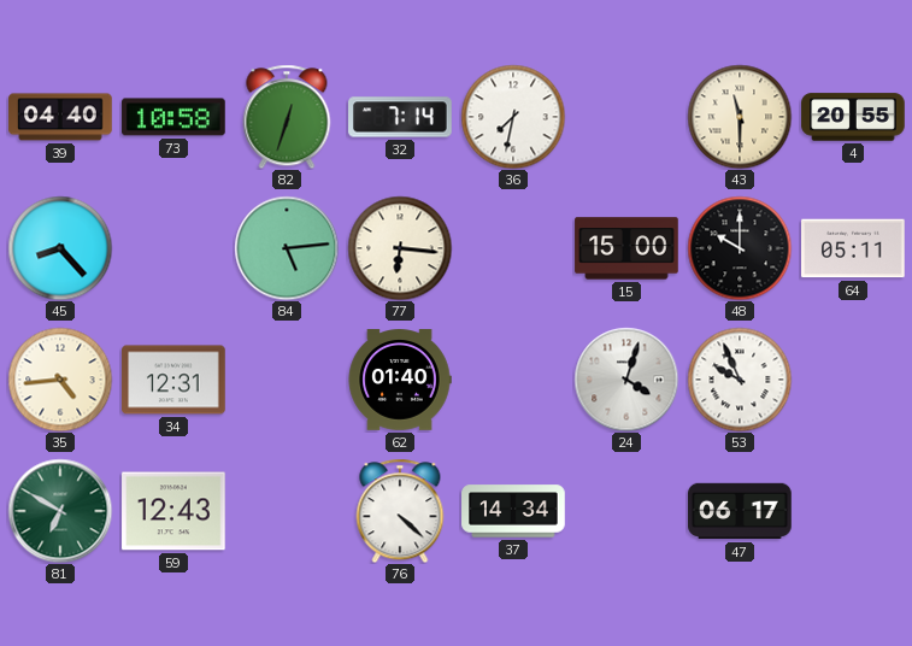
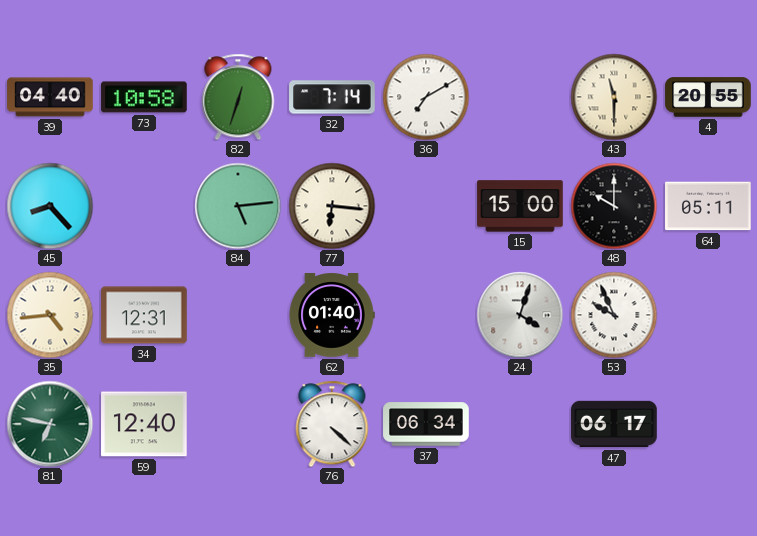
36: 7:32 -> 7:10 (426, 97)
81: 6:50 -> 6:47 (50, 424)
59: 12:43 -> 12:40 (144, 424)
37: 14:34 -> 06:34 (426, 424)
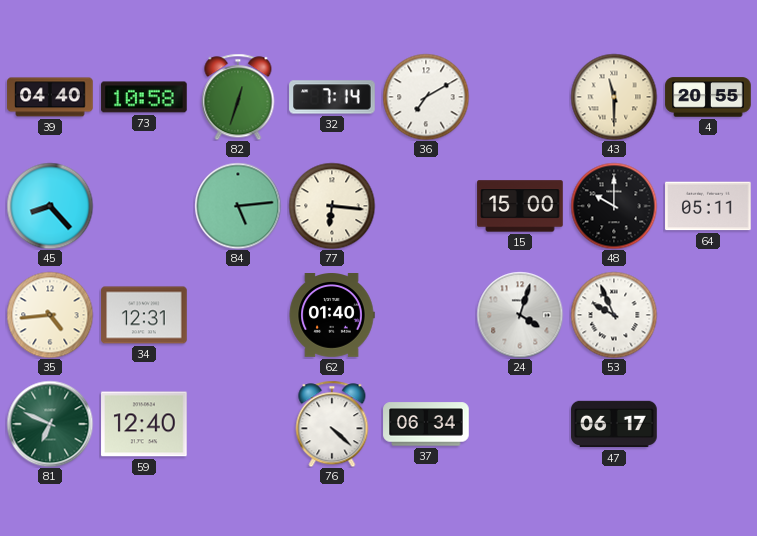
81: 6:47 -> 6:49 (50, 424)
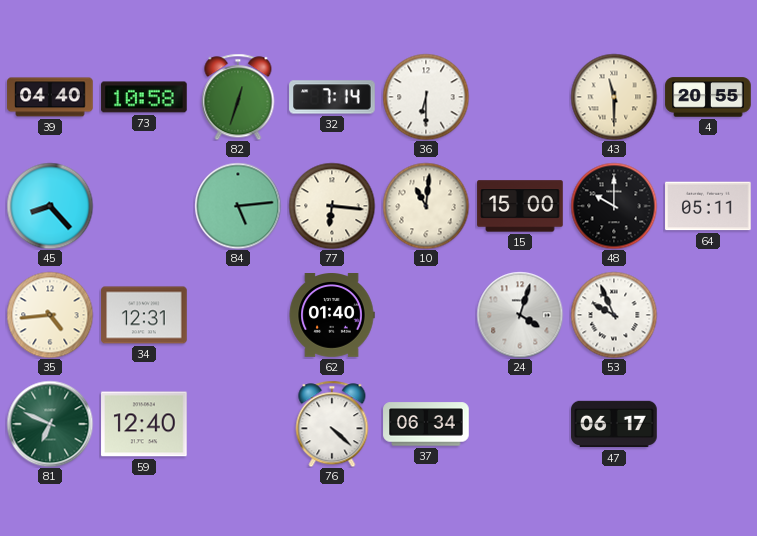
36: 7:10 -> 6:30 (426, 97)
10: none -> 11:01 (426, 206)
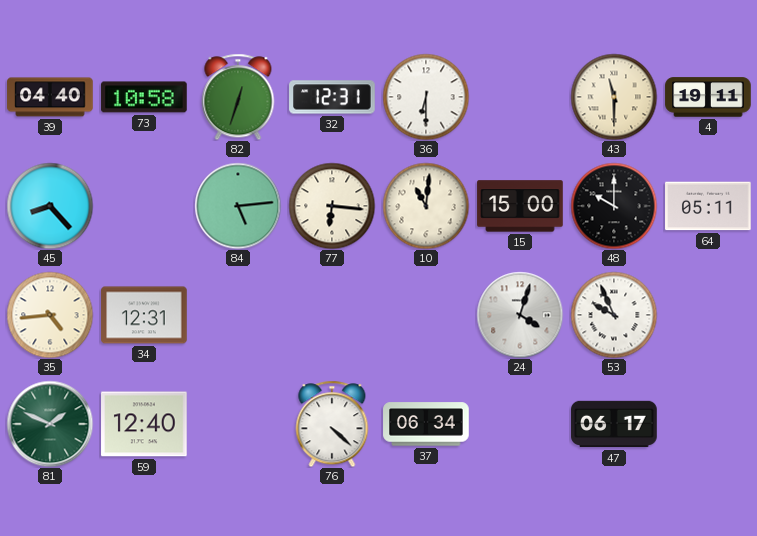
32: 7:14 -> 12:31 (332, 97)
4: 20:55 -> 19:11 (708, 97)
62: 01:40 -> none (332, 316)
81: 6:49 -> 1:49 (50, 424)
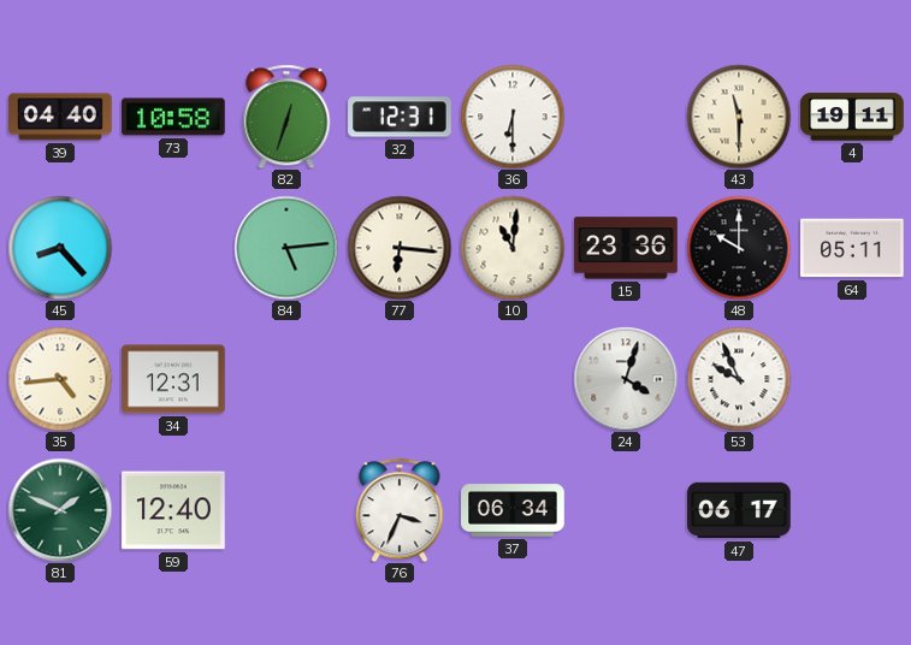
15: 15:00 -> 23:36 (626, 248)
76: 4:22 -> 3:34 (400, 510)
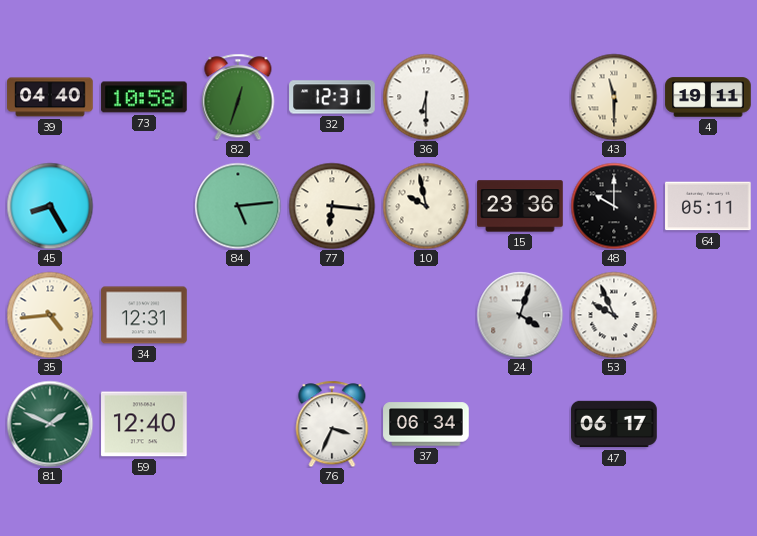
45: 8:23 -> 8:25 (50, 206)
10: 11:01 -> 9:58 (426, 206)
